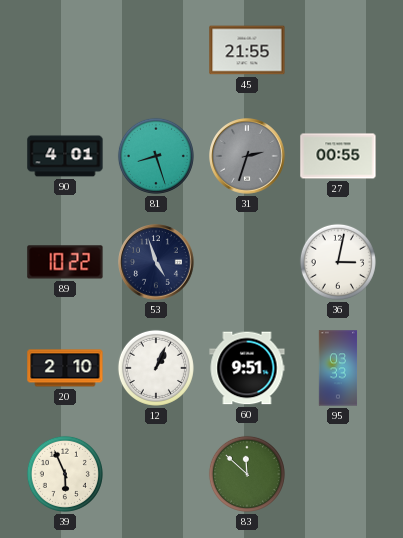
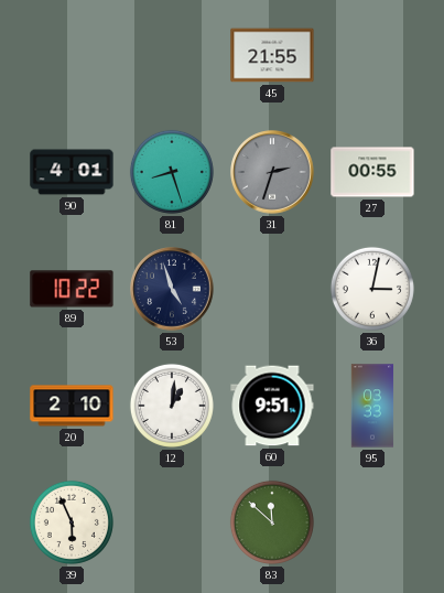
12: 1:04 -> 1:01 (172, 406)
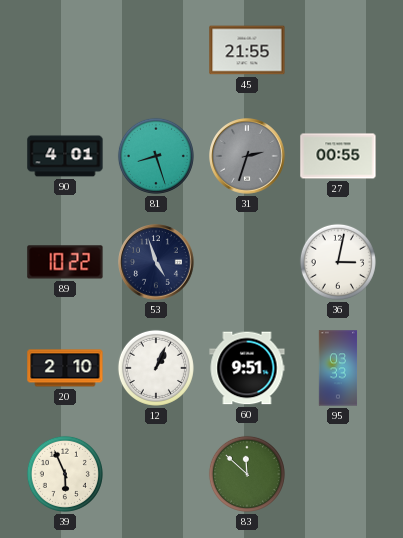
12: 1:01 -> 1:04 (156, 368)
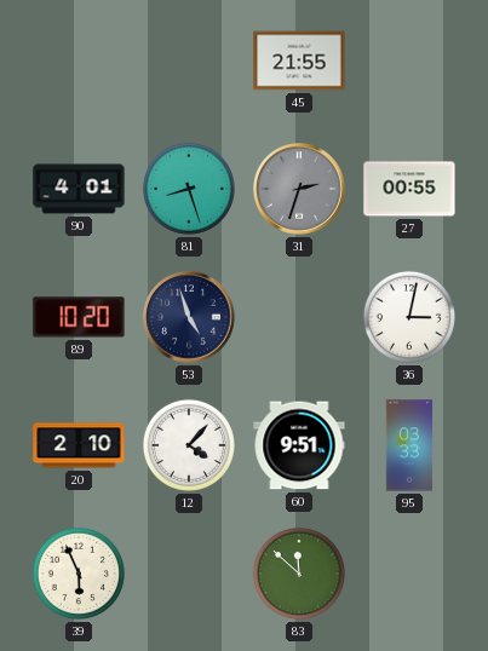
89: 10:22 -> 10:20 (79, 317)
12: 1:04 -> 4:07 (189, 445)
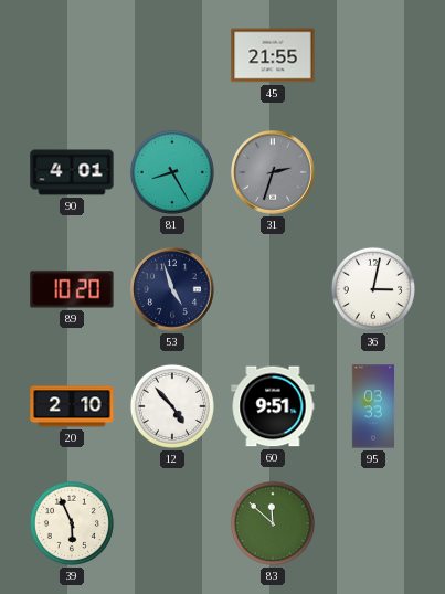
81: 8:27 -> 8:25 (172, 172)
27: 00:55 -> none (409, 189)
12: 4:07 -> 4:53 (172, 406)
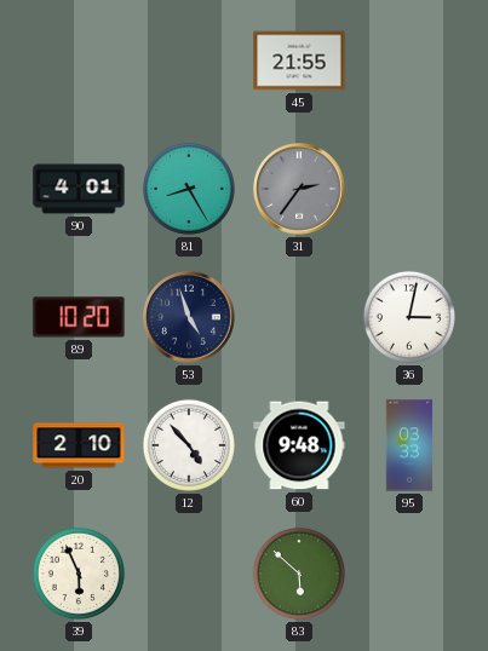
31: 2:33 -> 2:36 (299, 189)
60: 9:51 -> 9:48 (299, 445)
83: 11:52 -> 5:52 (299, 574)
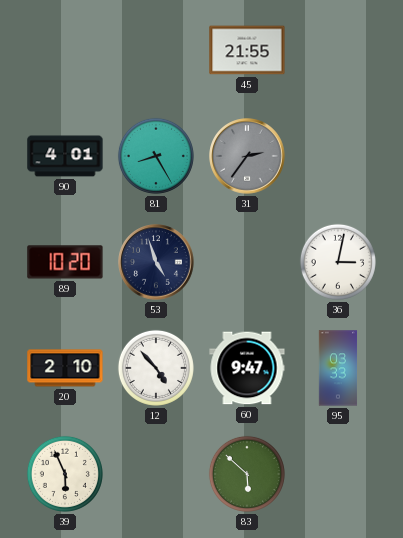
60: 9:48 -> 9:47 (247, 368)
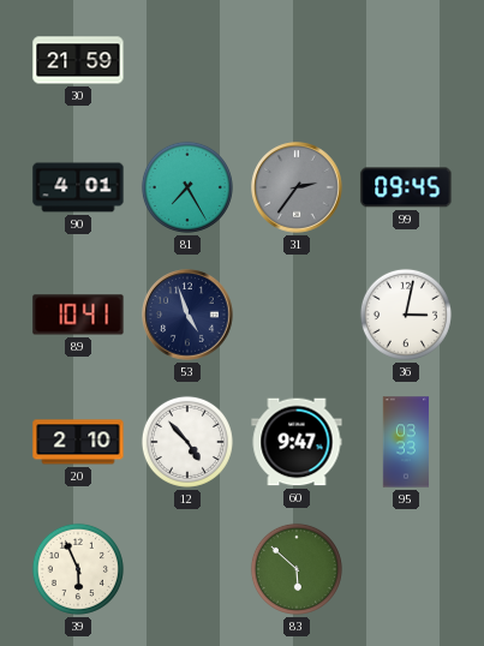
30: none -> 21:59 (78, 60)
45: 21:55 -> none (247, 50)
81: 8:25 -> 7:25 (187, 187)
99: none -> 09:45 (406, 187)
89: 10:20 -> 10:41 (78, 315)
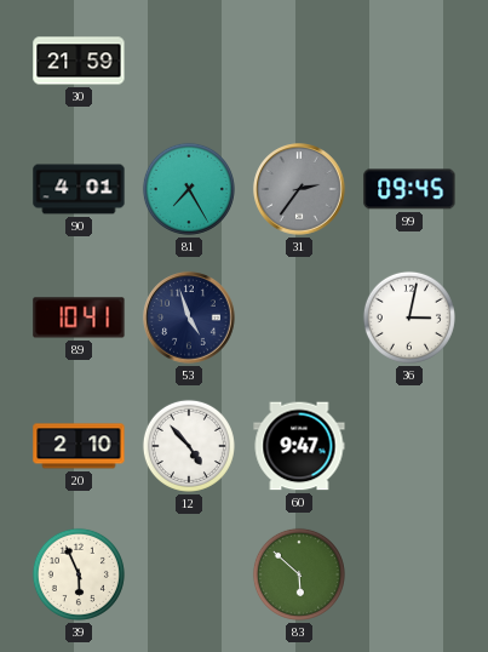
95: 03:33 -> none (406, 442)
